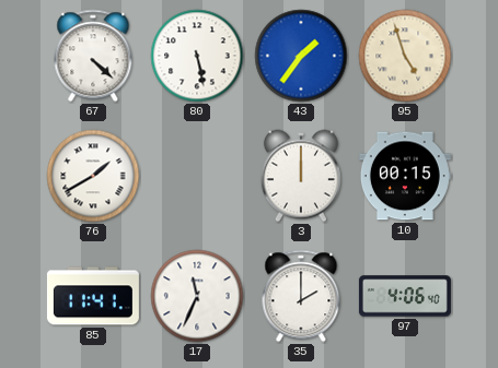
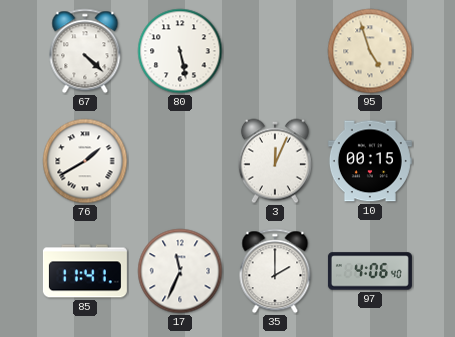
43: 1:36 -> none (301, 56)
3: 12:00 -> 12:04 (275, 161)
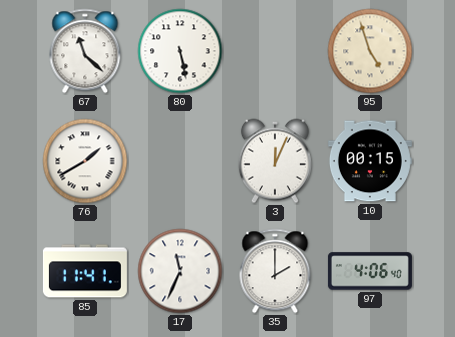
67: 4:22 -> 11:22 (85, 51)
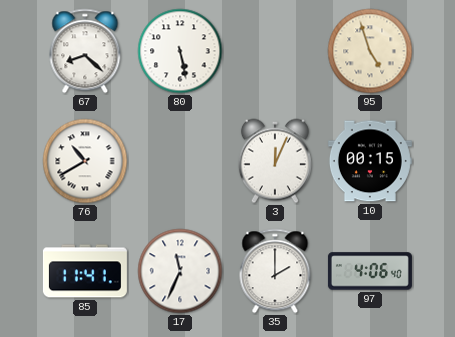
67: 11:22 -> 8:22 (85, 51)
76: 1:40 -> 10:40 (85, 161)
